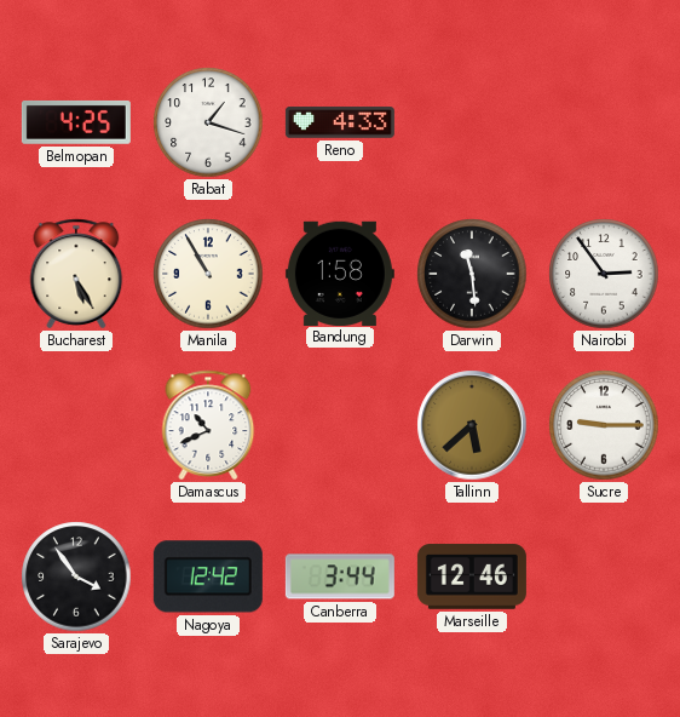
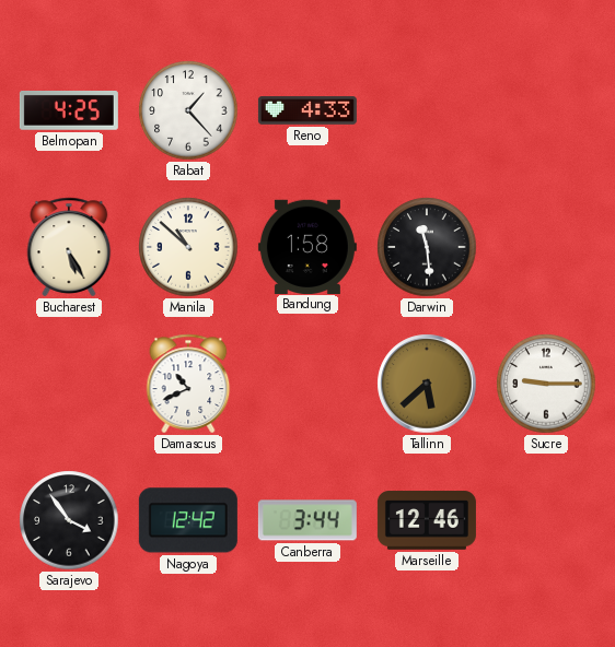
Rabat: 1:18 -> 1:23 (188, 110)
Manila: 10:55 -> 10:52 (188, 247)
Nairobi: 2:54 -> none (604, 274)
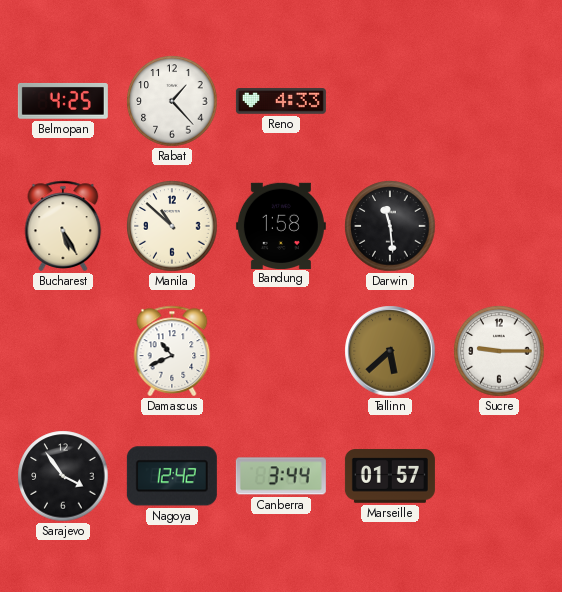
Marseille: 12:46 -> 01:57 (390, 476)
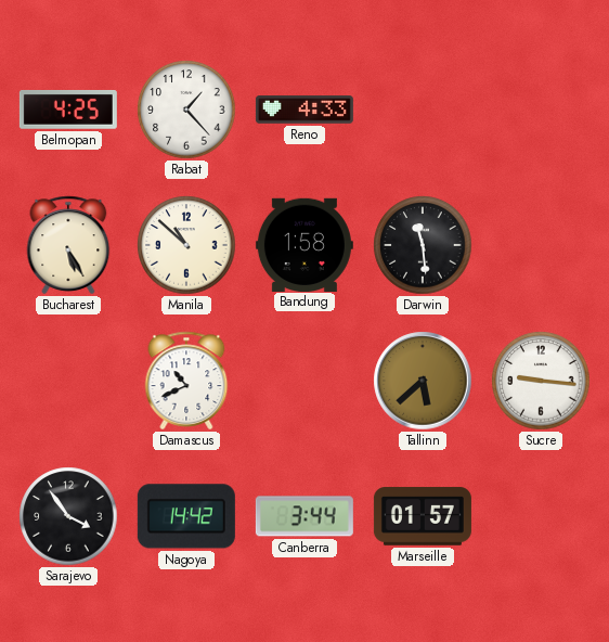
Sucre: 9:15 -> 9:16 (541, 381)
Nagoya: 12:42 -> 14:42 (186, 516)
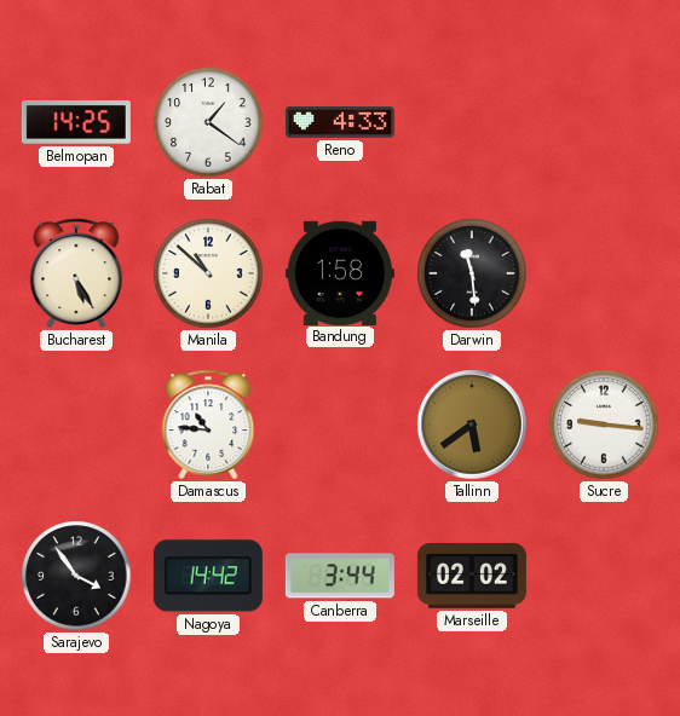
Belmopan: 4:25 -> 14:25 (76, 122)
Rabat: 1:23 -> 1:21 (208, 122)
Damascus: 10:41 -> 10:46 (208, 425)
Tallinn: 5:38 -> 5:39 (472, 425)
Marseille: 01:57 -> 02:02 (472, 576)
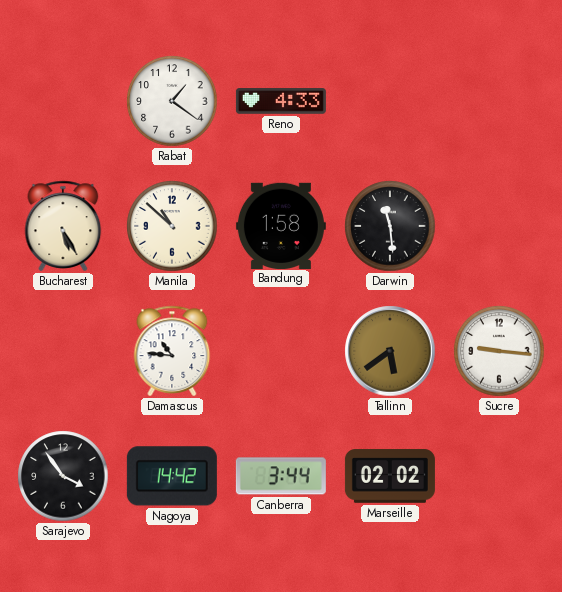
Belmopan: 14:25 -> none (76, 122)
